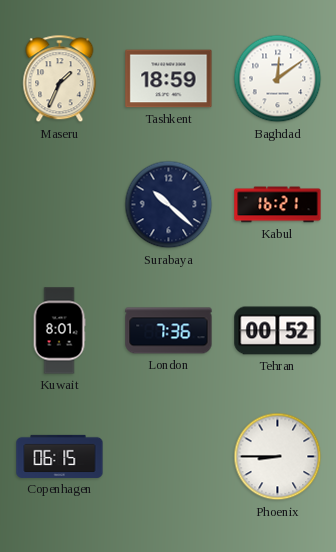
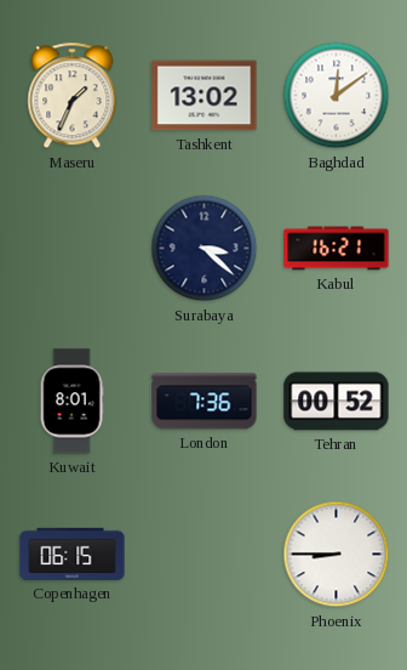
Tashkent: 18:59 -> 13:02 (205, 96)
Surabaya: 10:22 -> 3:22 (205, 249)
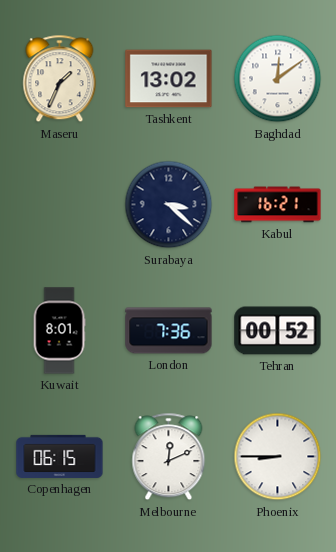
Melbourne: none -> 12:11 (169, 457)
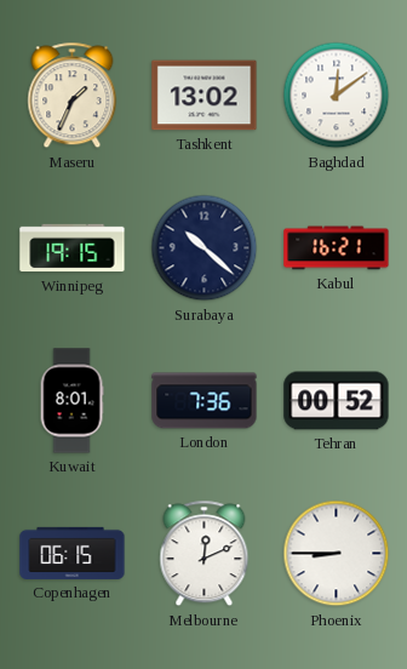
Winnipeg: none -> 19:15 (73, 248)
Surabaya: 3:22 -> 10:22 (205, 248)
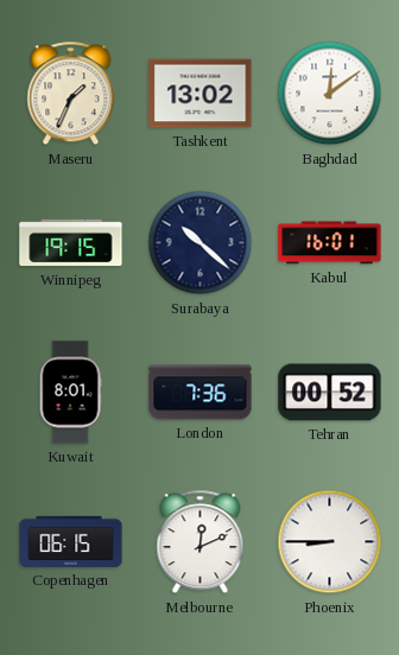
Kabul: 16:21 -> 16:01 (330, 243)
